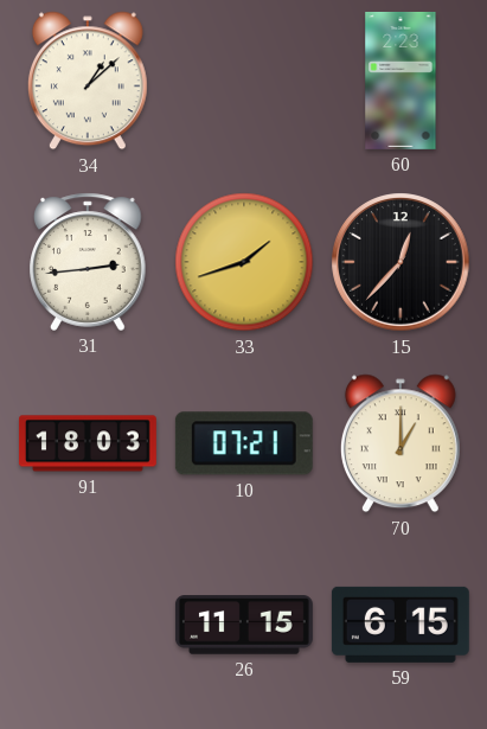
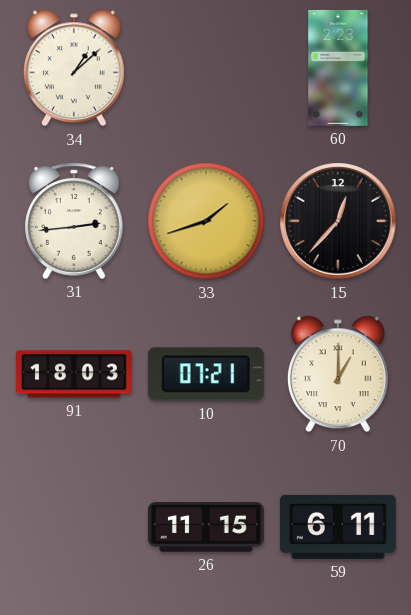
59: 6:15 -> 6:11 (338, 527)
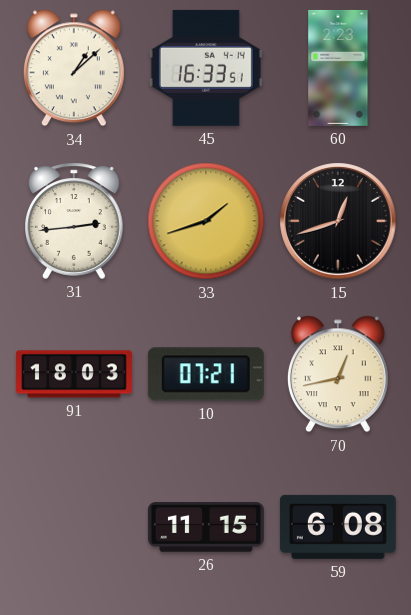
45: none -> 16:33 (206, 68)
15: 12:37 -> 12:42 (338, 221)
70: 1:00 -> 12:43 (338, 374)
59: 6:11 -> 6:08 (338, 527)
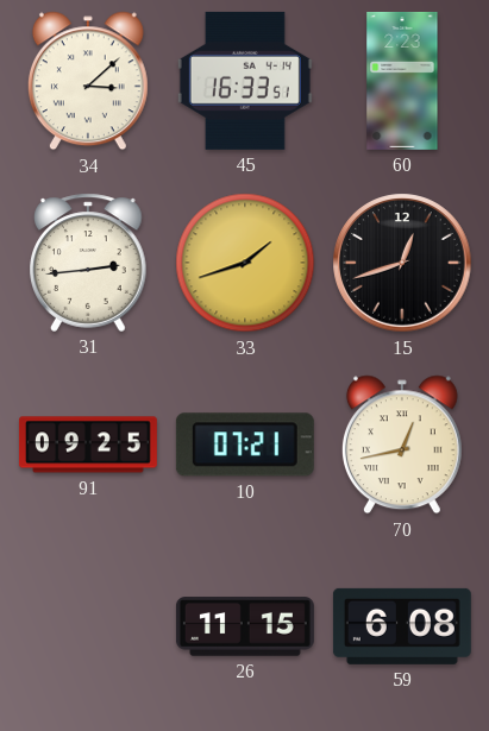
34: 1:08 -> 3:08 (88, 81)
91: 18:03 -> 09:25 (88, 445)
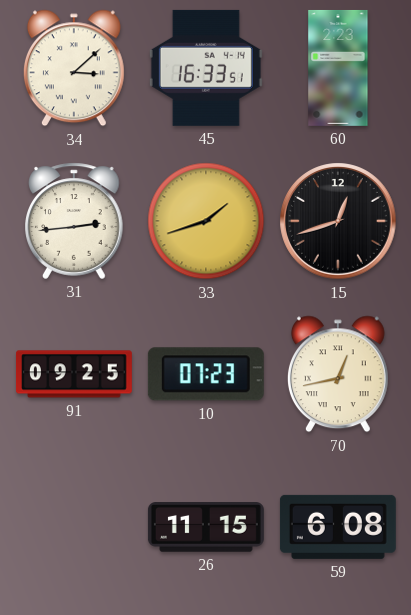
10: 07:21 -> 07:23 (206, 374)
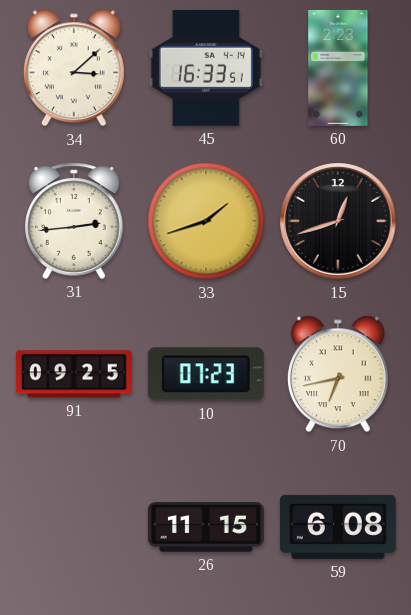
70: 12:43 -> 6:43 (338, 374)
